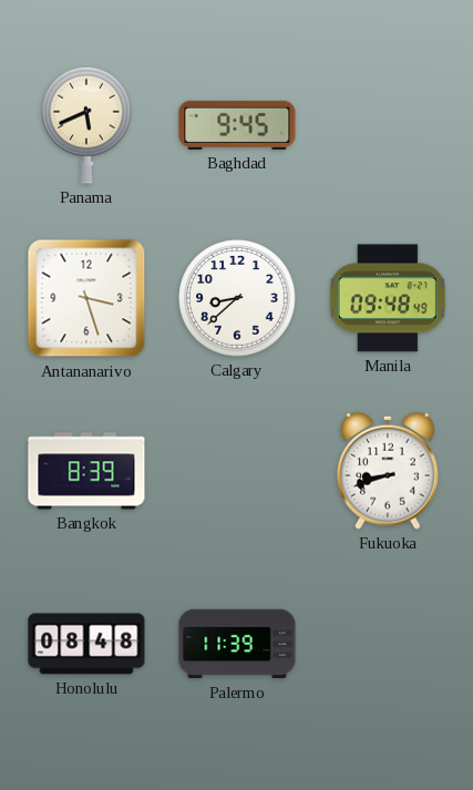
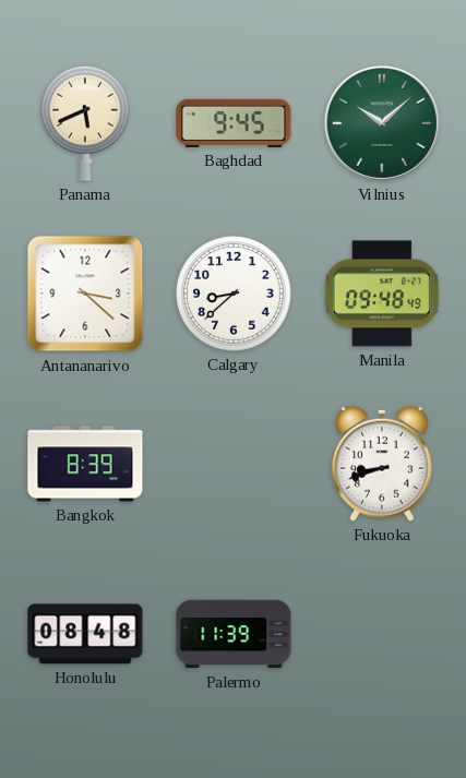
Vilnius: none -> 10:08 (382, 123)
Antananarivo: 3:27 -> 3:22 (85, 294)
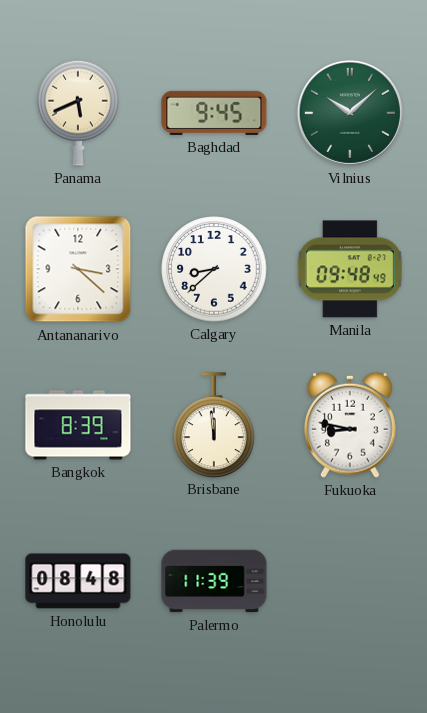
Brisbane: none -> 11:59 (214, 425)
Fukuoka: 8:42 -> 8:47 (351, 425)
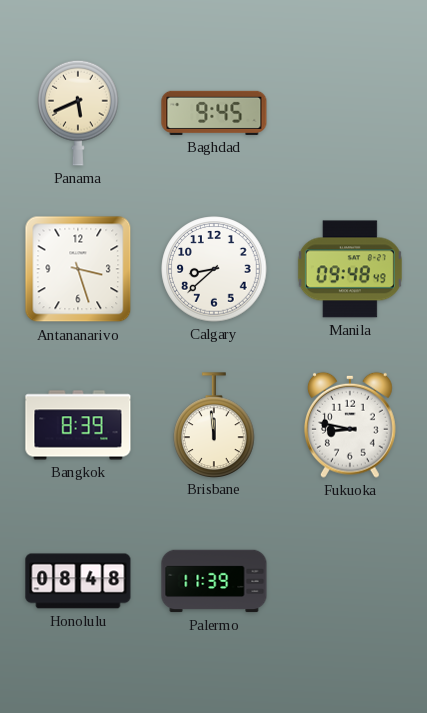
Vilnius: 10:08 -> none (350, 113)
Antananarivo: 3:22 -> 3:27 (78, 269)
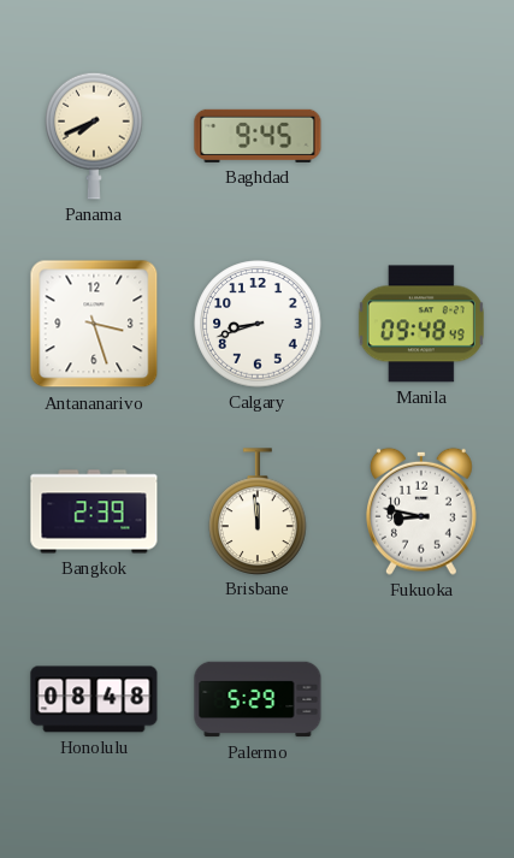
Panama: 5:41 -> 7:41 (94, 136)
Calgary: 8:38 -> 8:42 (258, 324)
Bangkok: 8:39 -> 2:39 (94, 511)
Palermo: 11:39 -> 5:29 (258, 699)
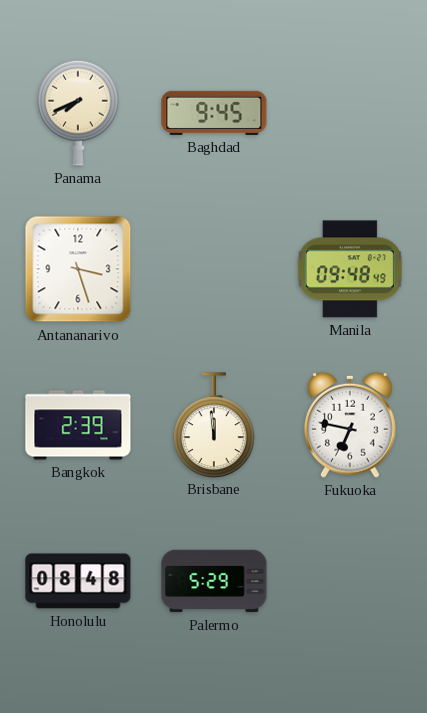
Calgary: 8:42 -> none (258, 324)
Fukuoka: 8:47 -> 6:47 (351, 425)
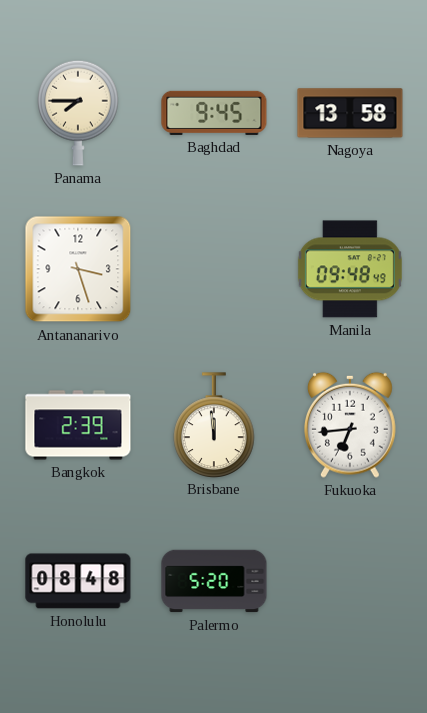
Panama: 7:41 -> 7:45 (78, 113)
Nagoya: none -> 13:58 (350, 113)
Fukuoka: 6:47 -> 6:44 (351, 425)
Palermo: 5:29 -> 5:20 (214, 581)
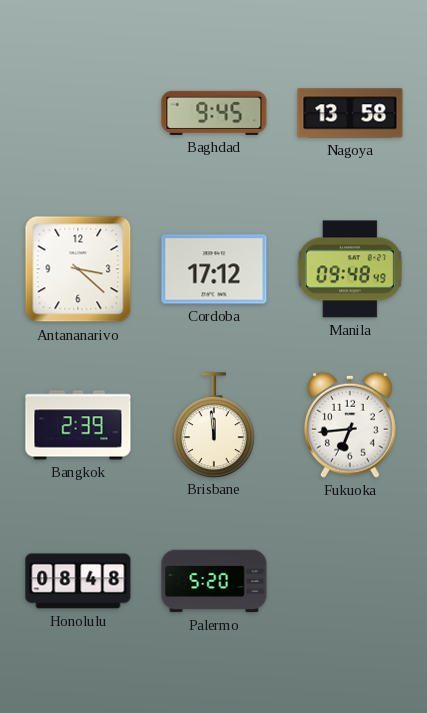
Panama: 7:45 -> none (78, 113)
Antananarivo: 3:27 -> 3:22 (78, 269)
Cordoba: none -> 17:12 (214, 269)
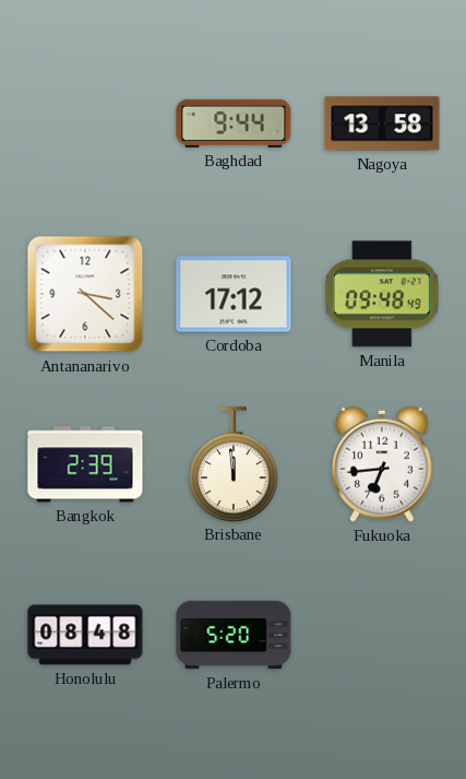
Baghdad: 9:45 -> 9:44 (234, 123)
